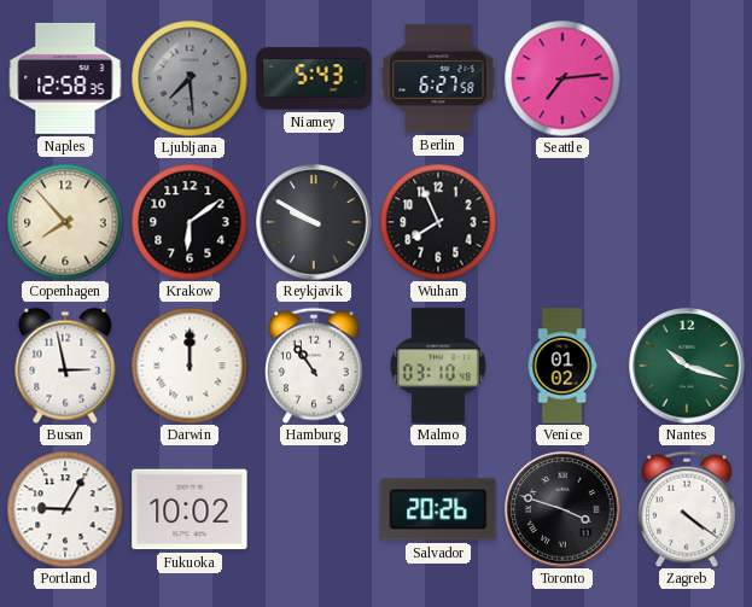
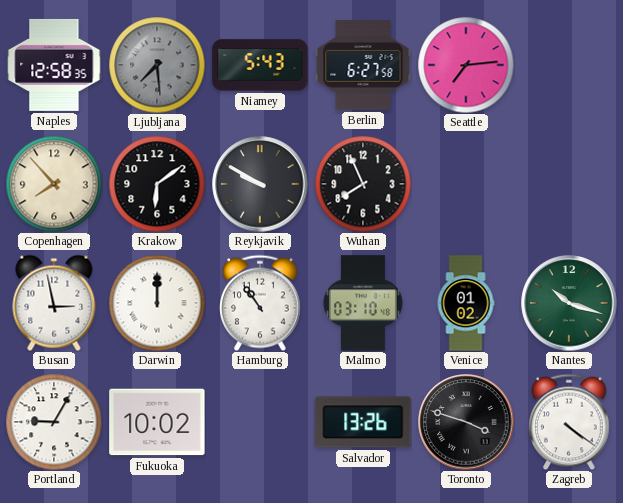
Salvador: 20:26 -> 13:26 (363, 422)
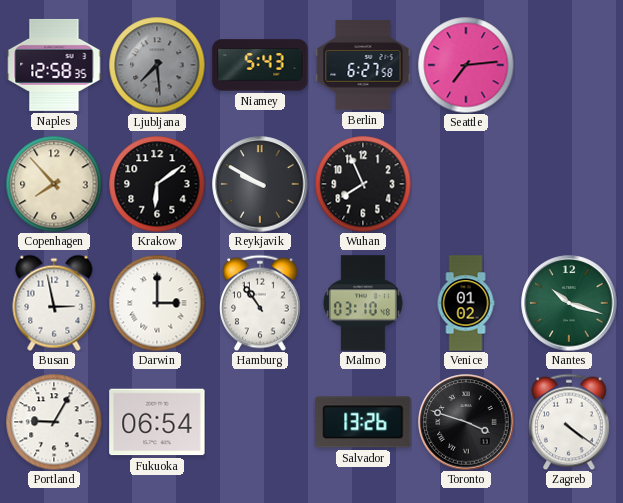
Darwin: 12:00 -> 3:00 (157, 303)
Fukuoka: 10:02 -> 06:54 (157, 422)
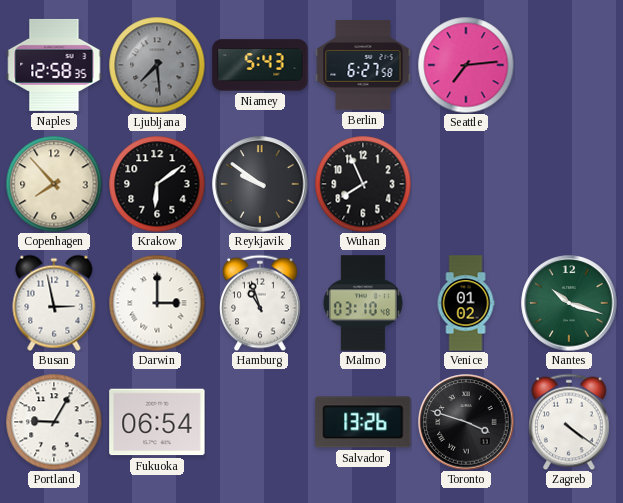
Reykjavik: 9:50 -> 9:51 (260, 184)
Hamburg: 10:54 -> 10:57 (260, 303)
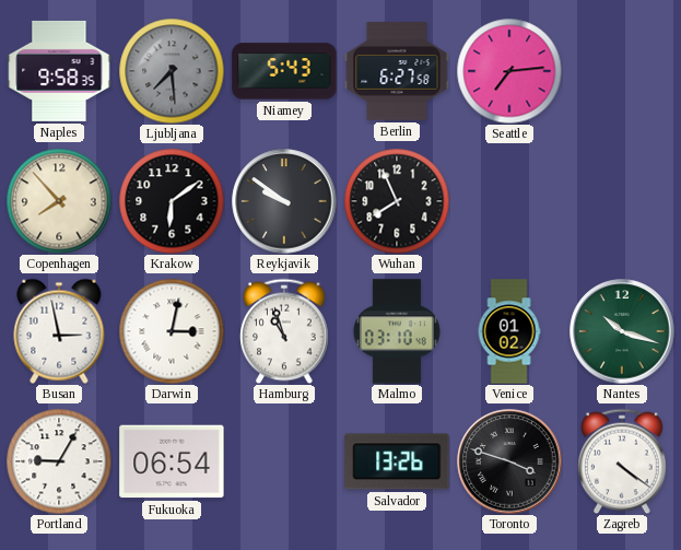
Naples: 12:58 -> 9:58 (59, 71)
Darwin: 3:00 -> 3:02 (172, 331)
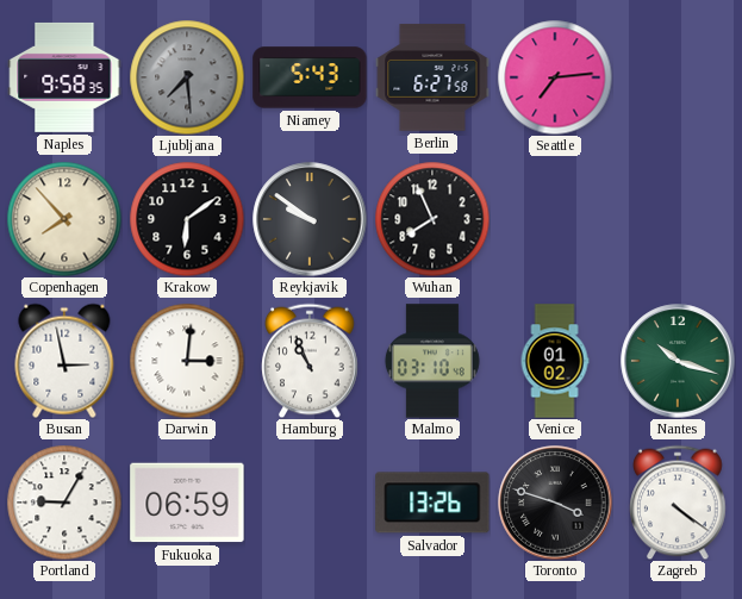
Darwin: 3:02 -> 3:01 (187, 361)
Hamburg: 10:57 -> 10:56 (310, 361)
Fukuoka: 06:54 -> 06:59 (187, 503)
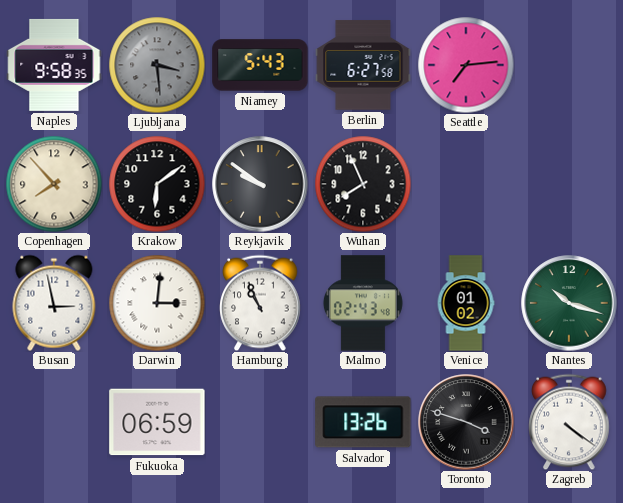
Ljubljana: 7:29 -> 3:29 (157, 65)
Malmo: 03:10 -> 02:43 (363, 303)
Portland: 9:05 -> none (64, 503)
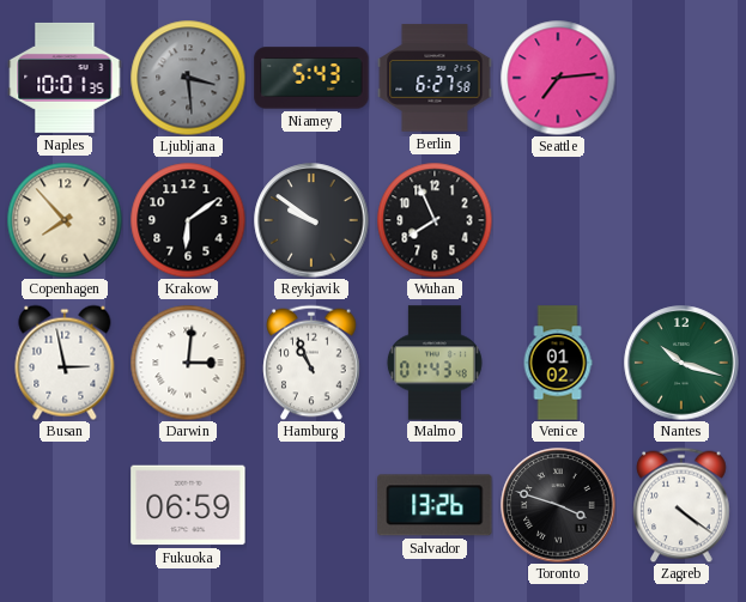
Naples: 9:58 -> 10:01 (65, 78)
Malmo: 02:43 -> 01:43 (435, 363)
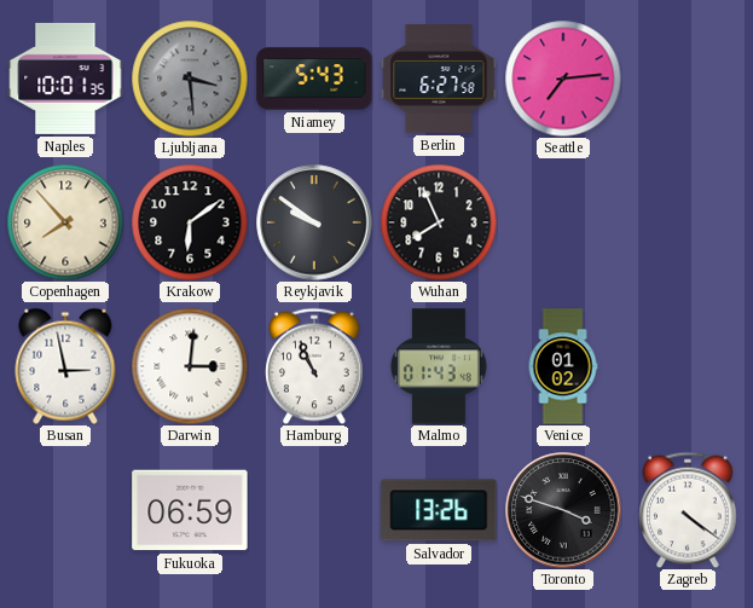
Nantes: 10:18 -> none (681, 363)
